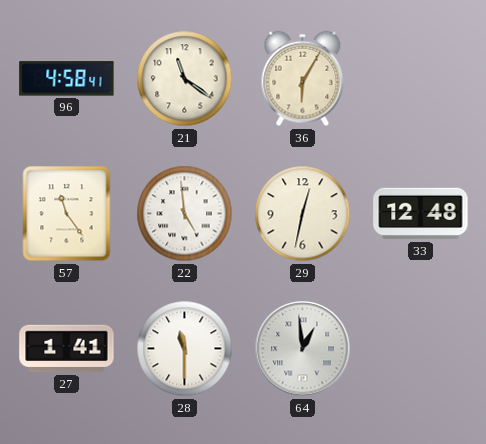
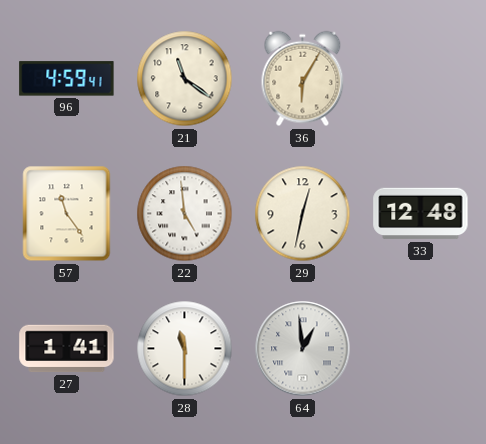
96: 4:58 -> 4:59 (67, 79)
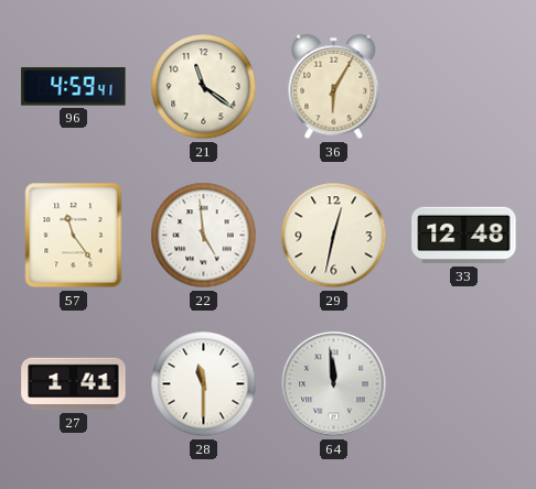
64: 12:59 -> 11:59 (334, 384)
